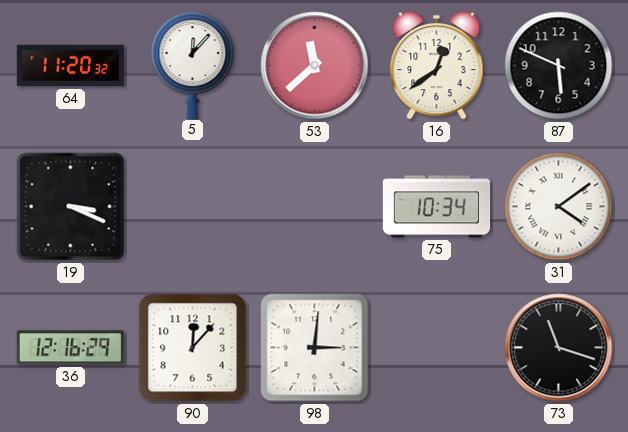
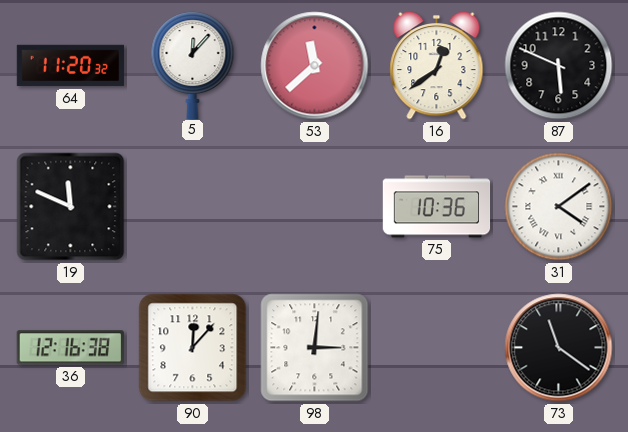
19: 3:19 -> 11:49 (71, 207)
75: 10:34 -> 10:36 (437, 207)
36: 12:16:29 -> 12:16:38 (70, 348)
73: 11:18 -> 11:21 (559, 348)
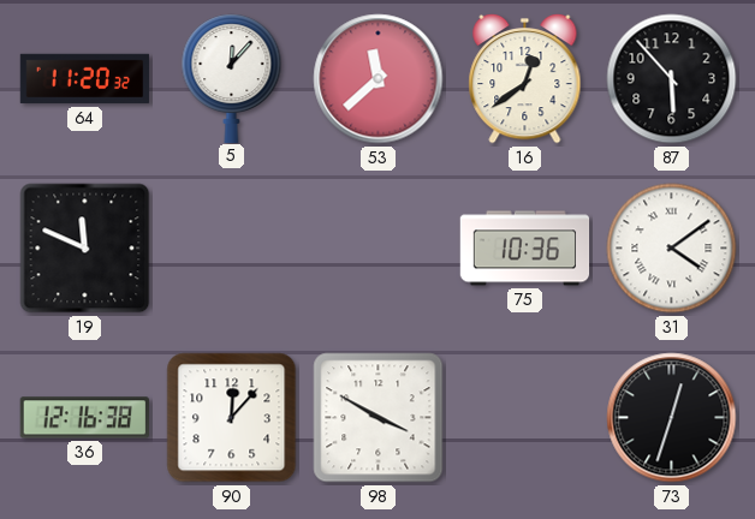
87: 5:49 -> 5:53 (672, 79)
98: 3:01 -> 3:50 (379, 418)
73: 11:21 -> 12:33 (672, 418)
